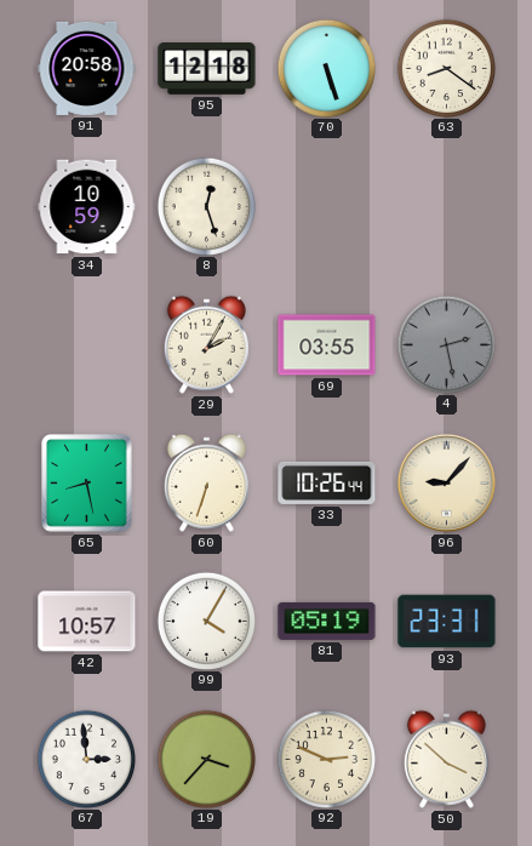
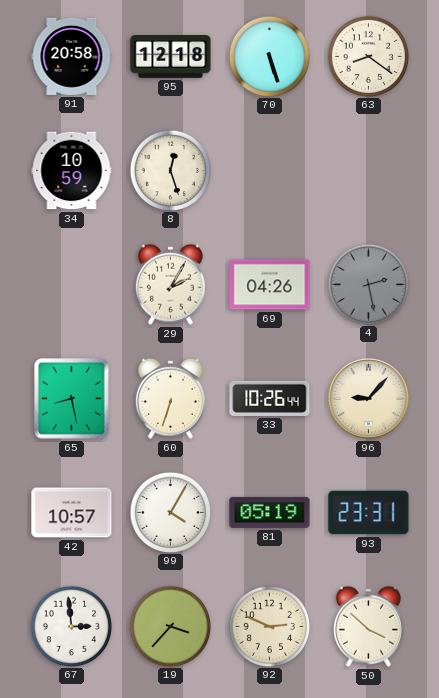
69: 03:55 -> 04:26 (270, 285)
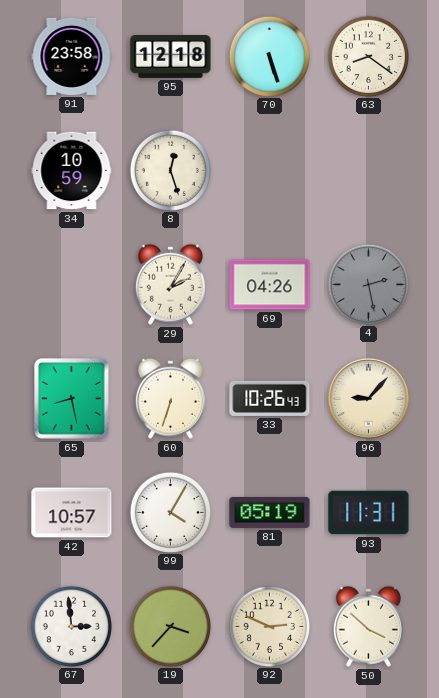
91: 20:58 -> 23:58 (72, 56)
33: 10:26:44 -> 10:26:43 (270, 398)
93: 23:31 -> 11:31 (369, 513)
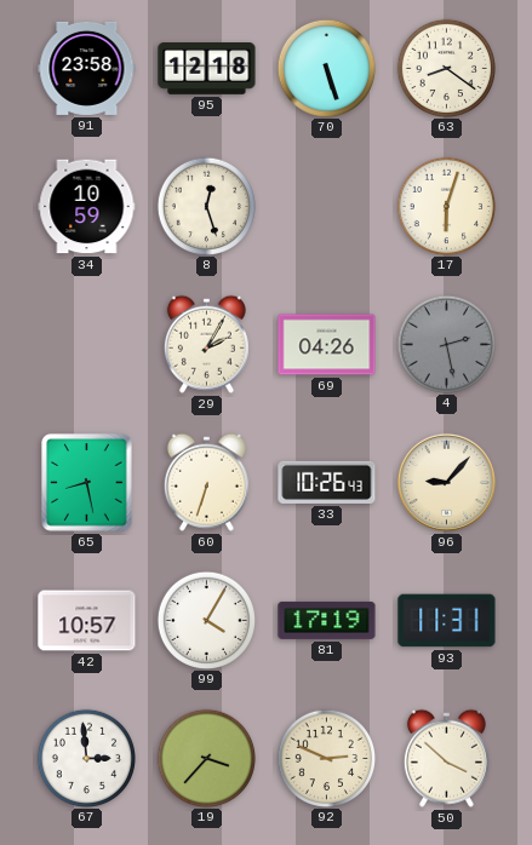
17: none -> 6:03 (446, 206)
81: 05:19 -> 17:19 (327, 620)
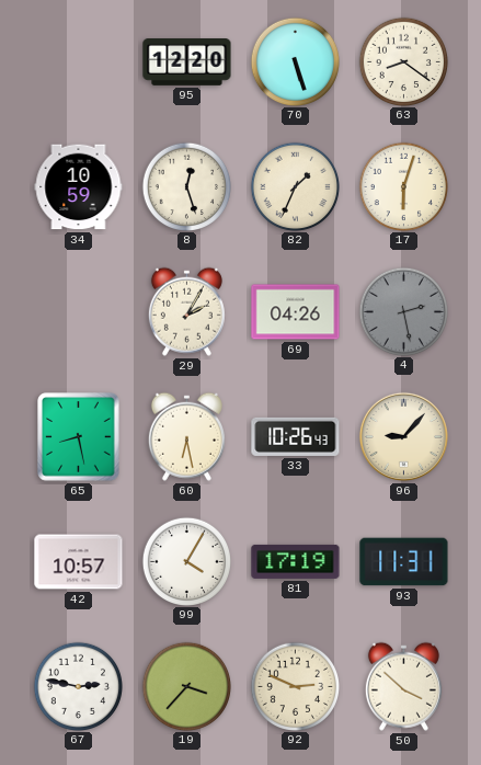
91: 23:58 -> none (87, 68)
95: 12:18 -> 12:20 (187, 62)
82: none -> 1:34 (295, 186)
60: 6:33 -> 6:28 (186, 436)
67: 2:59 -> 2:47 (78, 686)
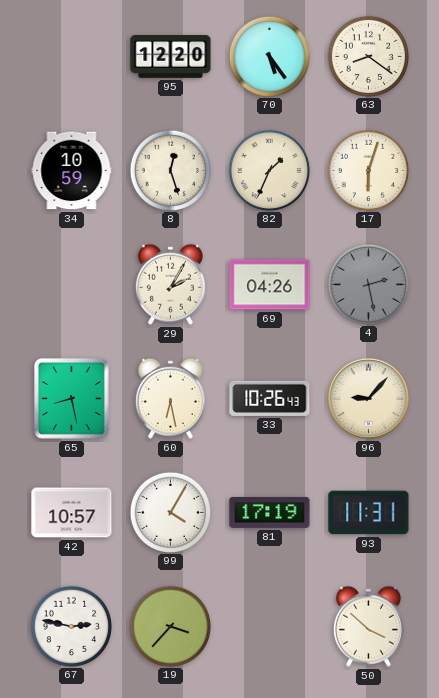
70: 5:27 -> 5:24 (269, 56)
92: 2:49 -> none (295, 686)
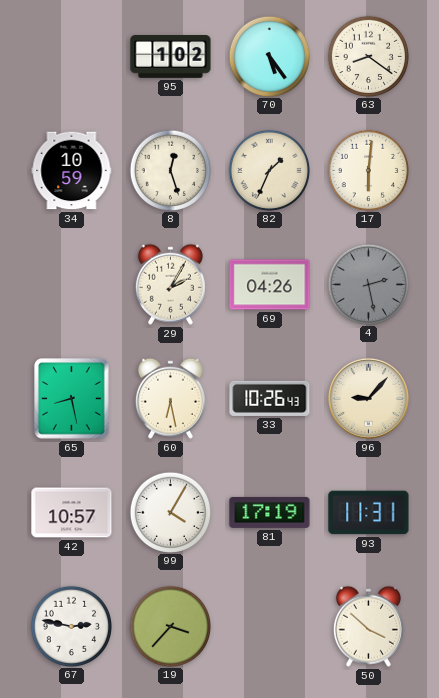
95: 12:20 -> 1:02 (171, 57)
17: 6:03 -> 6:01 (368, 170)
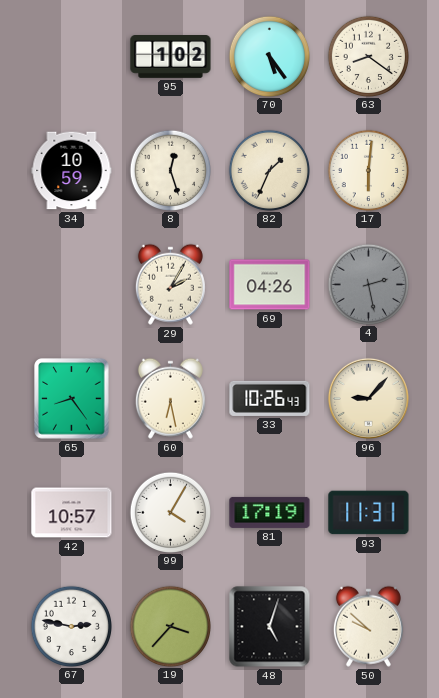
65: 8:28 -> 8:24 (72, 399)
48: none -> 5:03 (270, 627)
50: 3:52 -> 9:52 (368, 626)
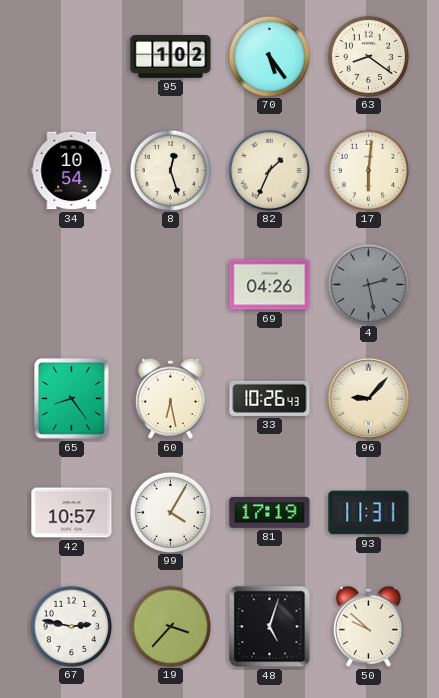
34: 10:59 -> 10:54 (72, 171)
29: 2:05 -> none (170, 284)
